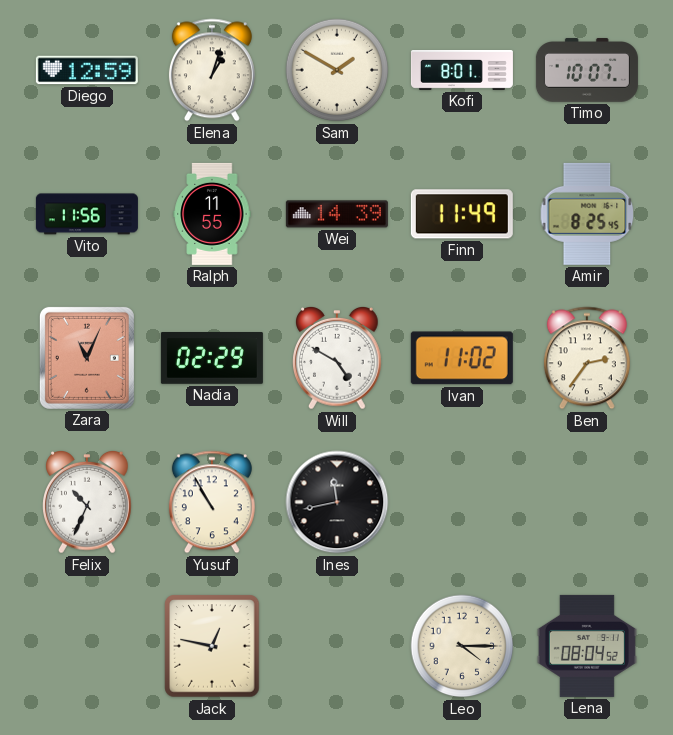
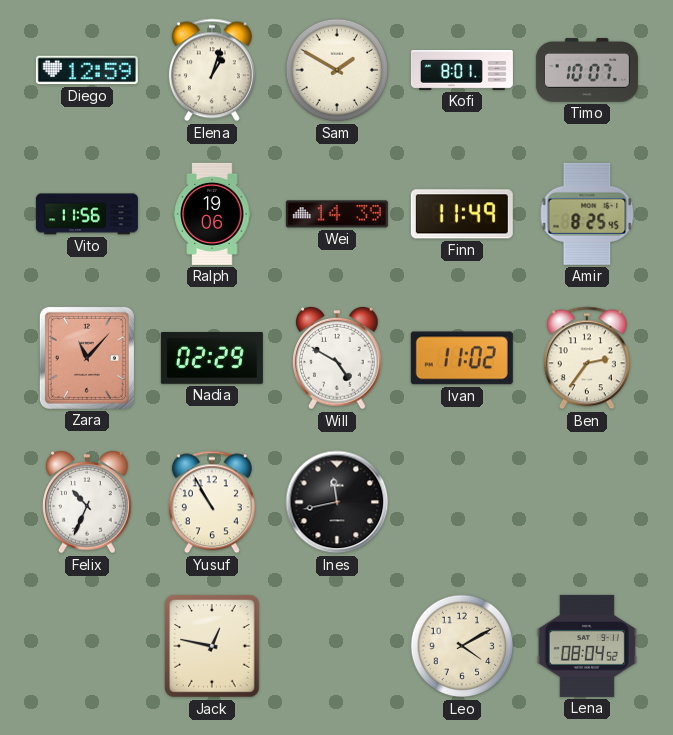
Ralph: 11:55 -> 19:06 (212, 214)
Zara: 11:04 -> 11:07 (87, 358)
Leo: 4:15 -> 4:10 (462, 646)
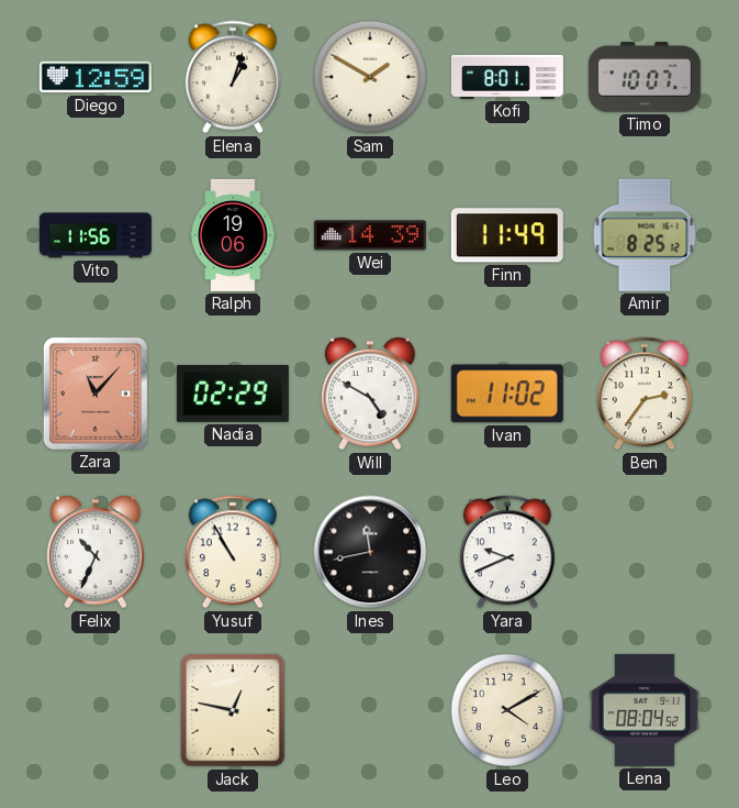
Amir: 8:25:45 -> 8:25:12 (645, 235)
Yara: none -> 9:41 (507, 552)
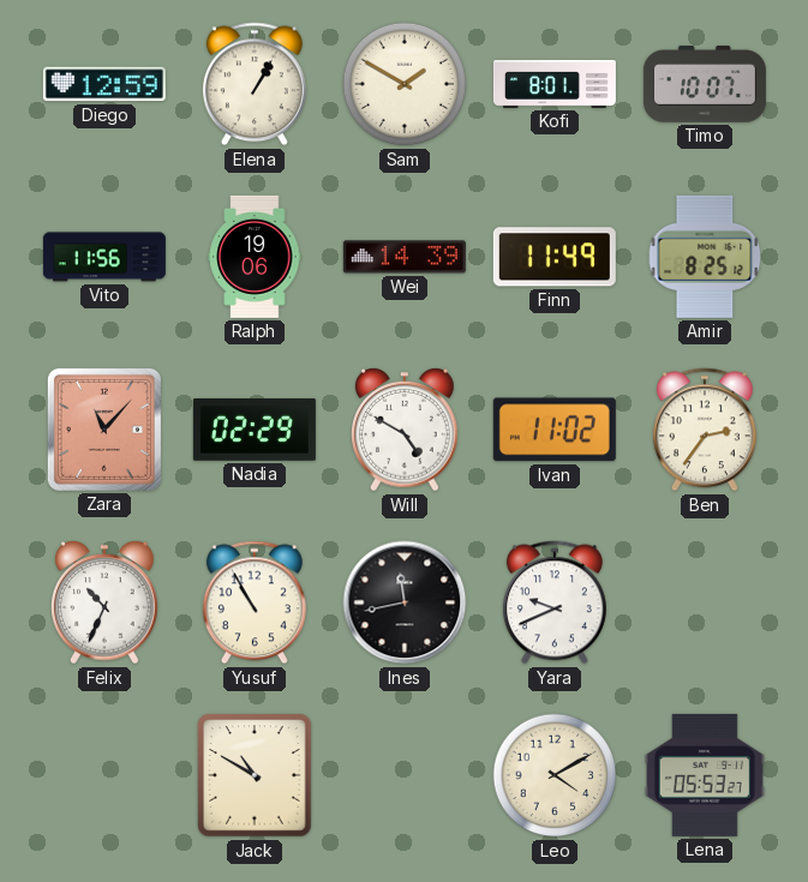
Elena: 1:03 -> 1:05 (255, 84)
Jack: 12:47 -> 10:50 (255, 775)
Lena: 08:04 -> 05:53 (705, 775)
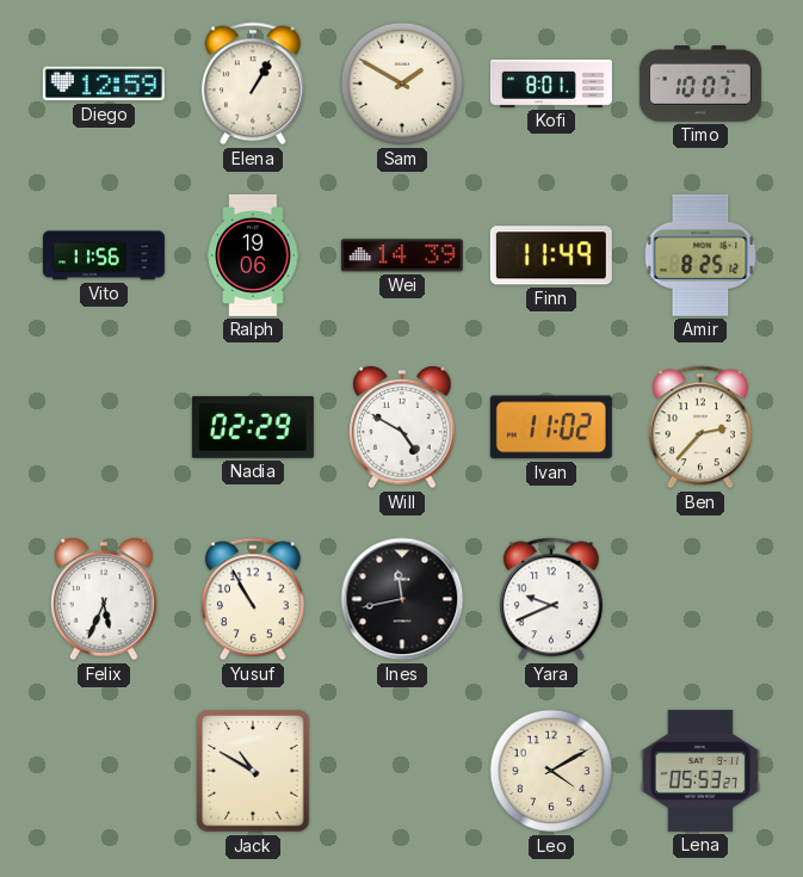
Zara: 11:07 -> none (104, 430)
Ben: 2:36 -> 2:37 (700, 427)
Felix: 10:34 -> 5:34 (104, 600)
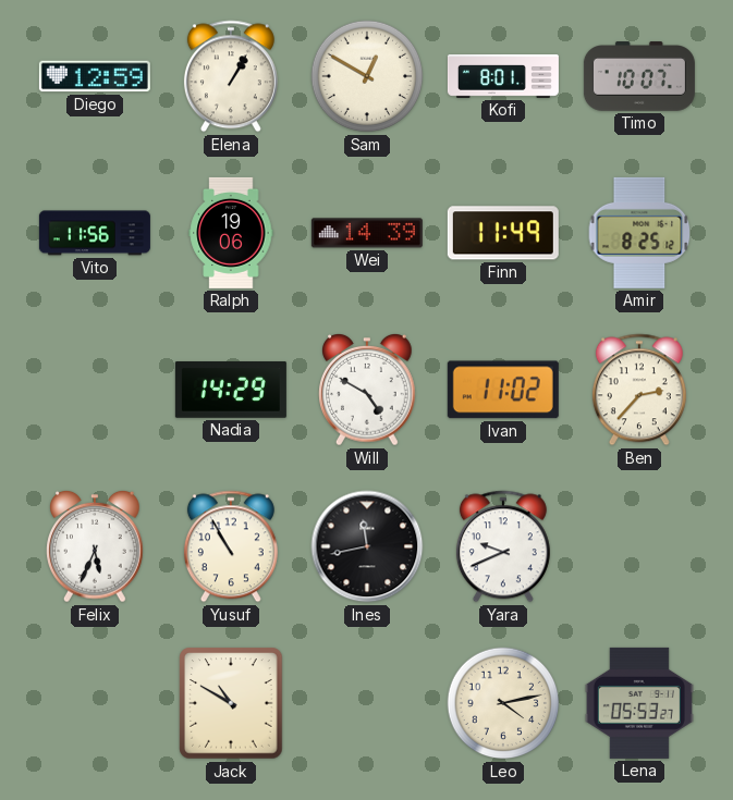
Sam: 1:50 -> 12:50 (367, 76)
Nadia: 02:29 -> 14:29 (231, 391)
Leo: 4:10 -> 4:13 (503, 703)
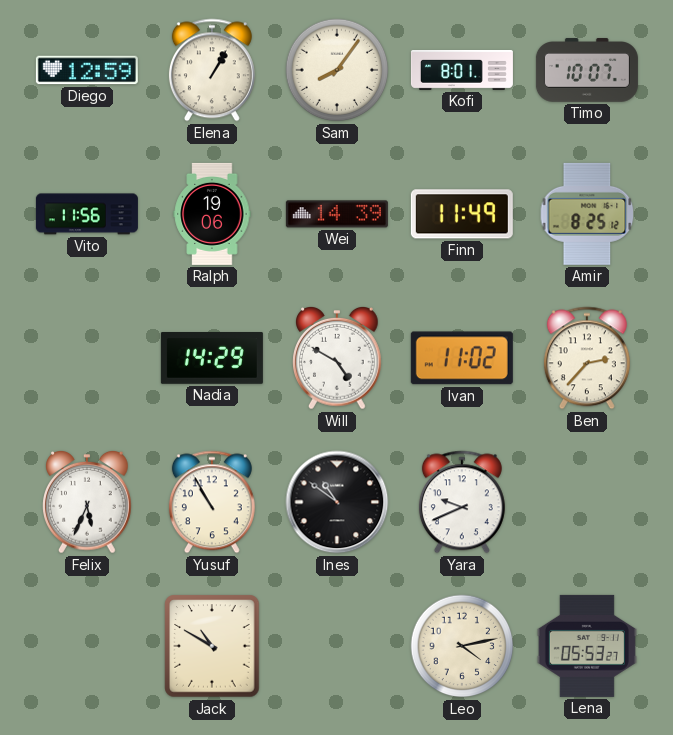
Sam: 12:50 -> 8:06 (337, 70)
Ines: 11:43 -> 10:51 (337, 502)
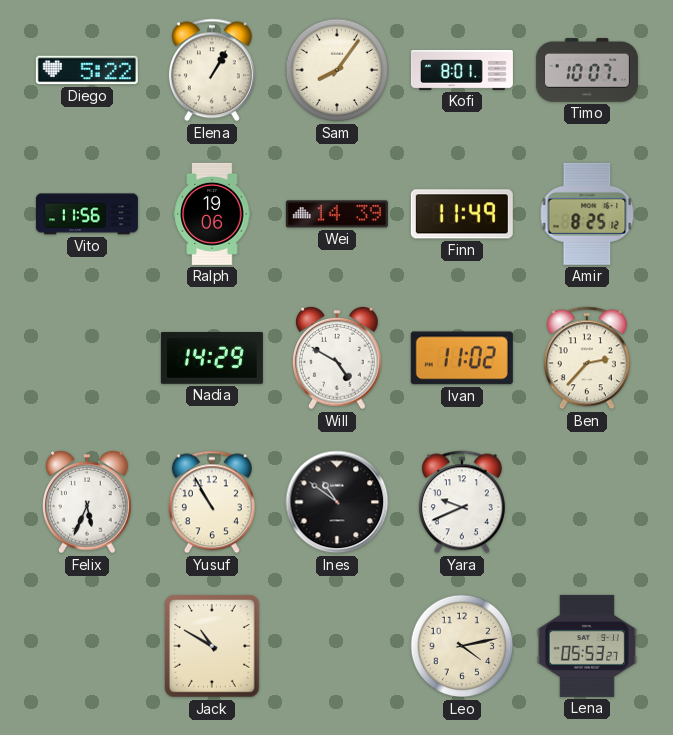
Diego: 12:59 -> 5:22 (87, 70)
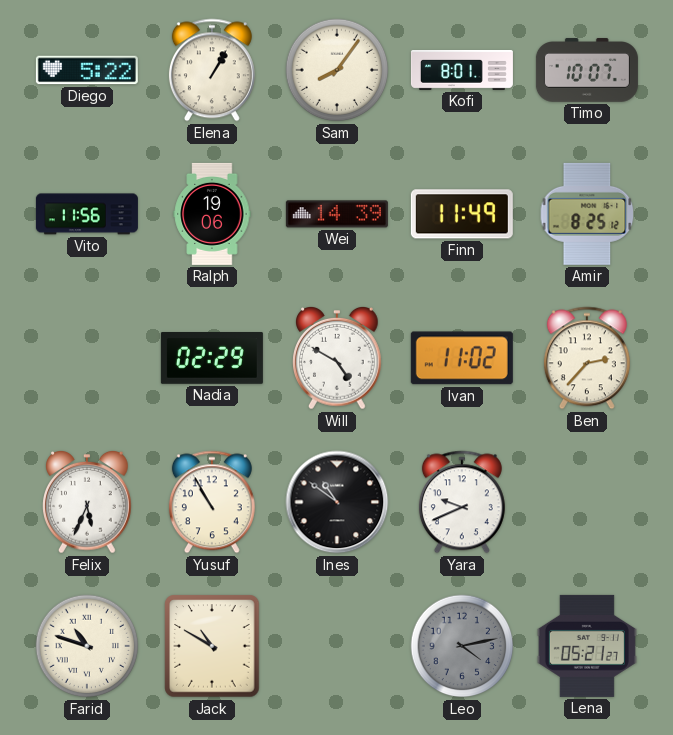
Nadia: 14:29 -> 02:29 (212, 359)
Farid: none -> 10:48 (87, 646)
Leo dial: cream -> grey (462, 646)
Lena: 05:53 -> 05:21 (587, 646)
